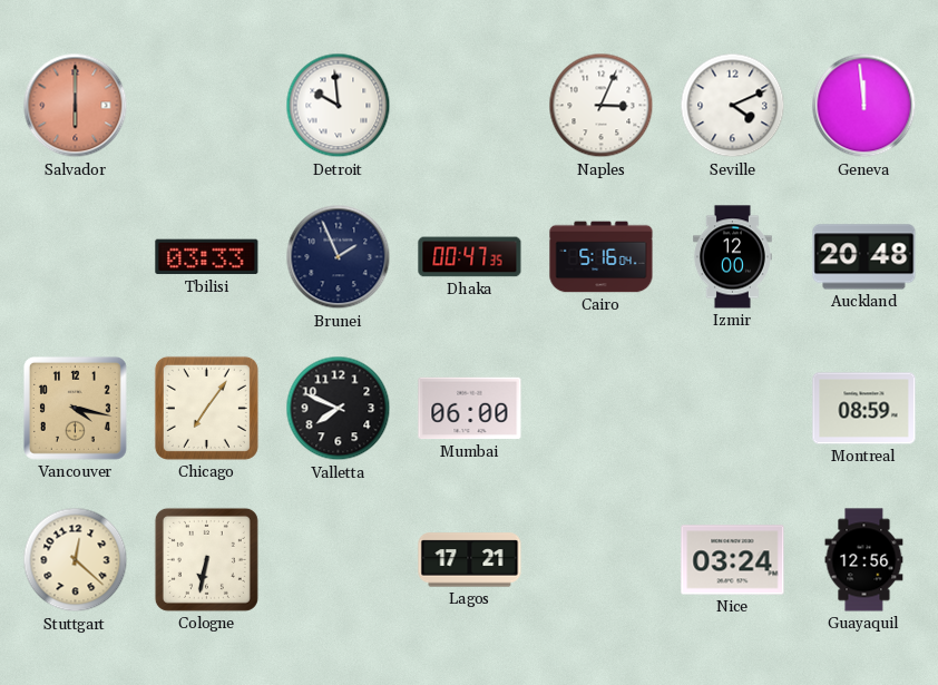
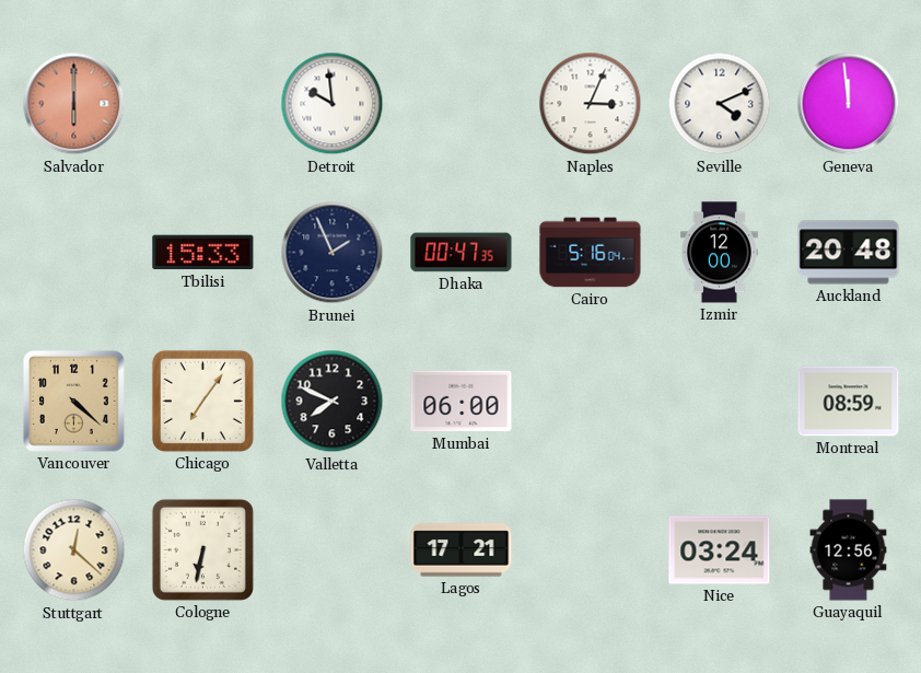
Tbilisi: 03:33 -> 15:33 (203, 253)
Vancouver: 4:17 -> 4:22 (73, 401)
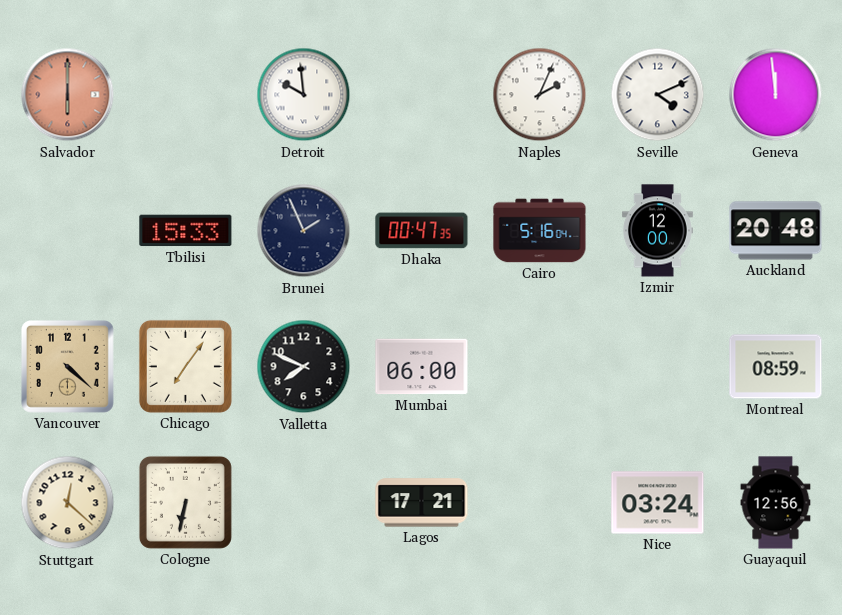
Naples: 3:04 -> 2:04 (540, 95)
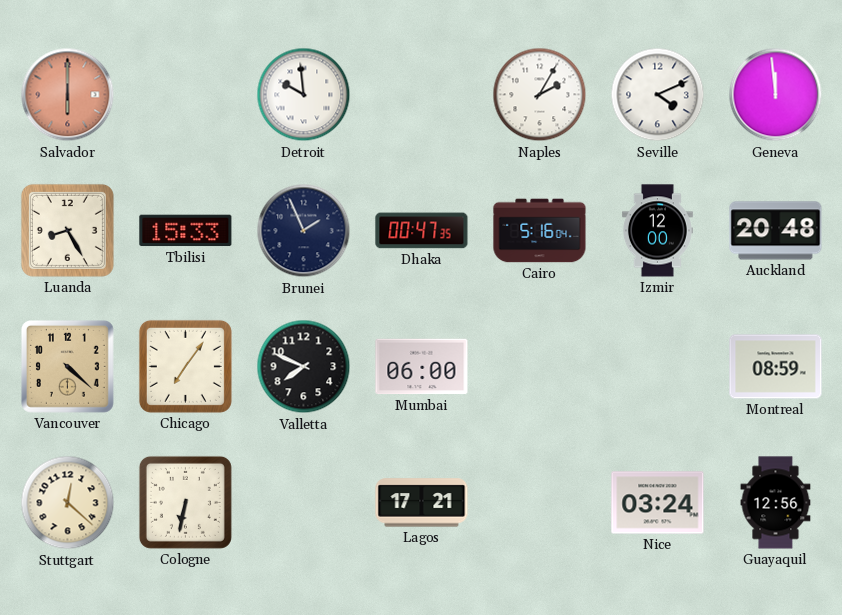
Naples: 2:04 -> 2:05 (540, 95)
Luanda: none -> 8:25 (67, 230)
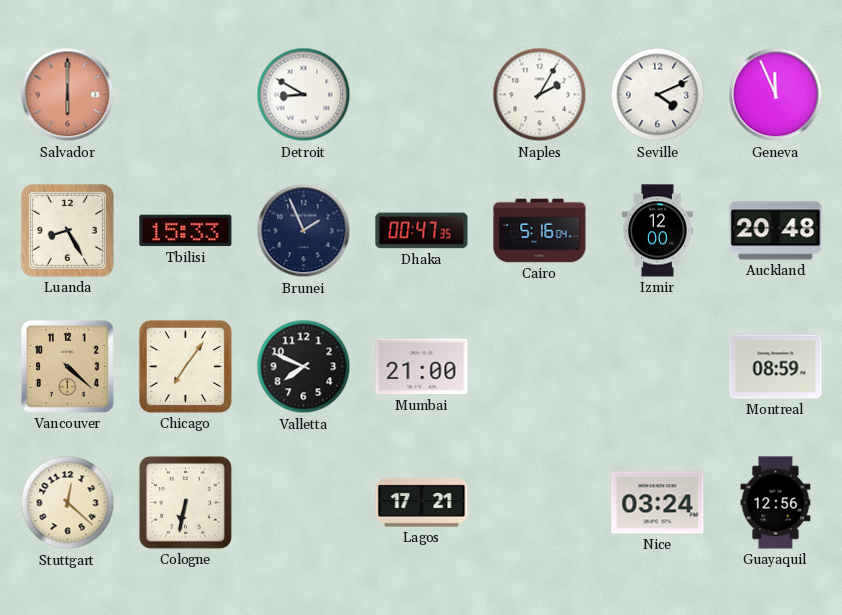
Detroit: 9:59 -> 8:50 (304, 95)
Geneva: 11:59 -> 11:56 (776, 95)
Mumbai: 06:00 -> 21:00 (422, 367)
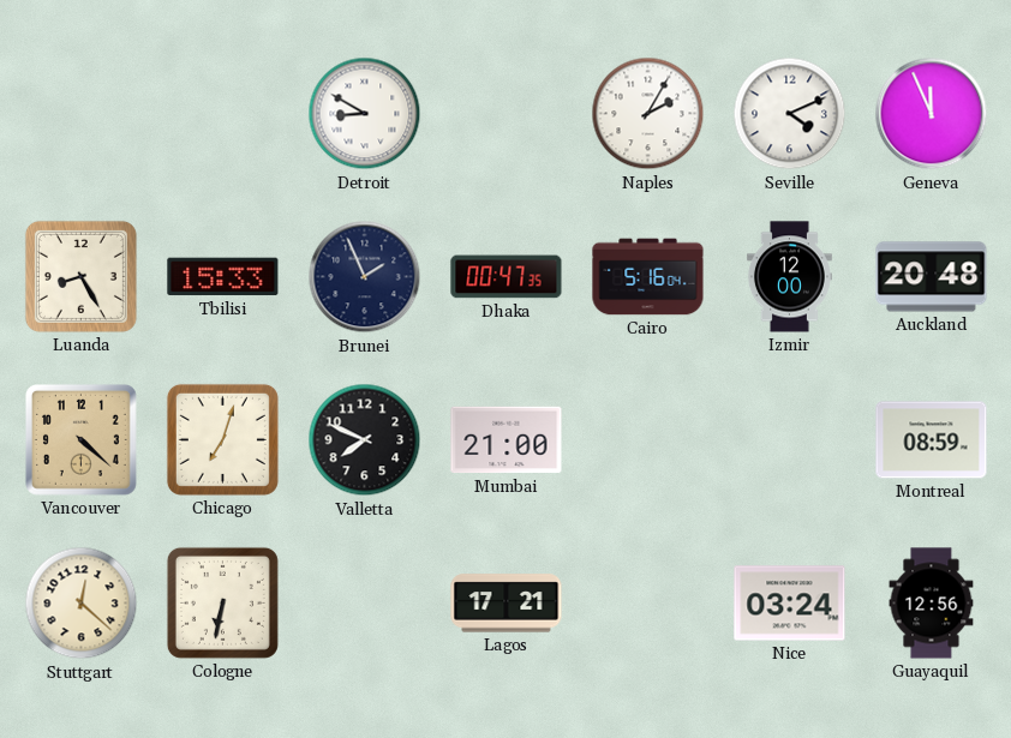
Salvador: 6:00 -> none (68, 95)
Chicago: 7:06 -> 7:03 (222, 439)
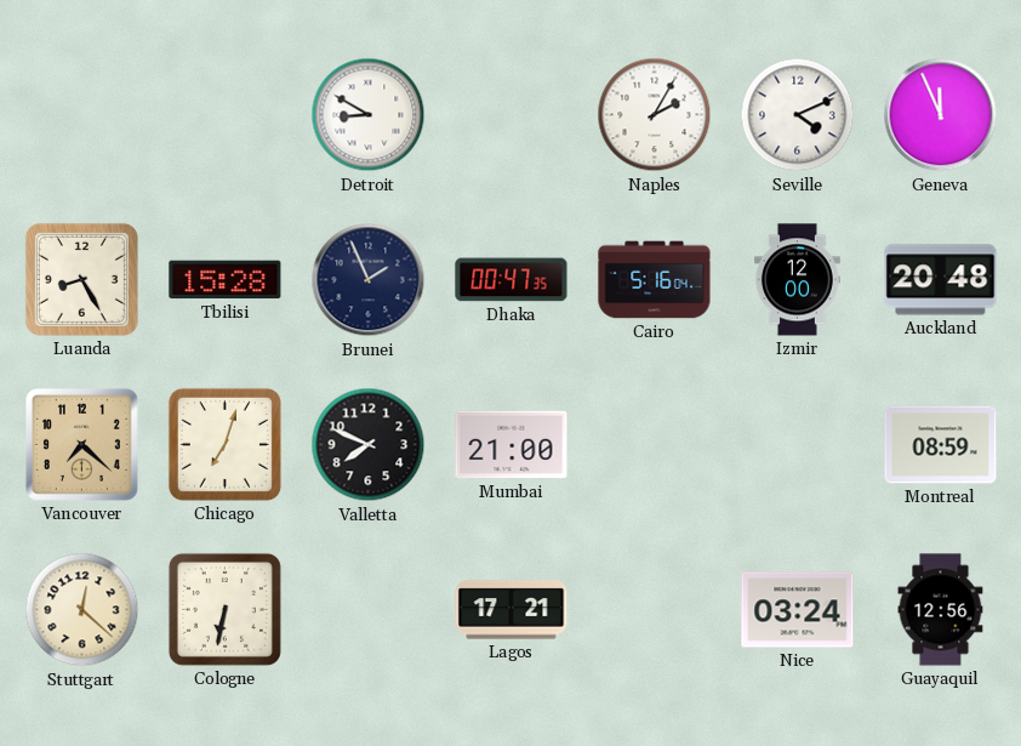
Tbilisi: 15:33 -> 15:28 (226, 280)
Vancouver: 4:22 -> 7:22 (81, 444)
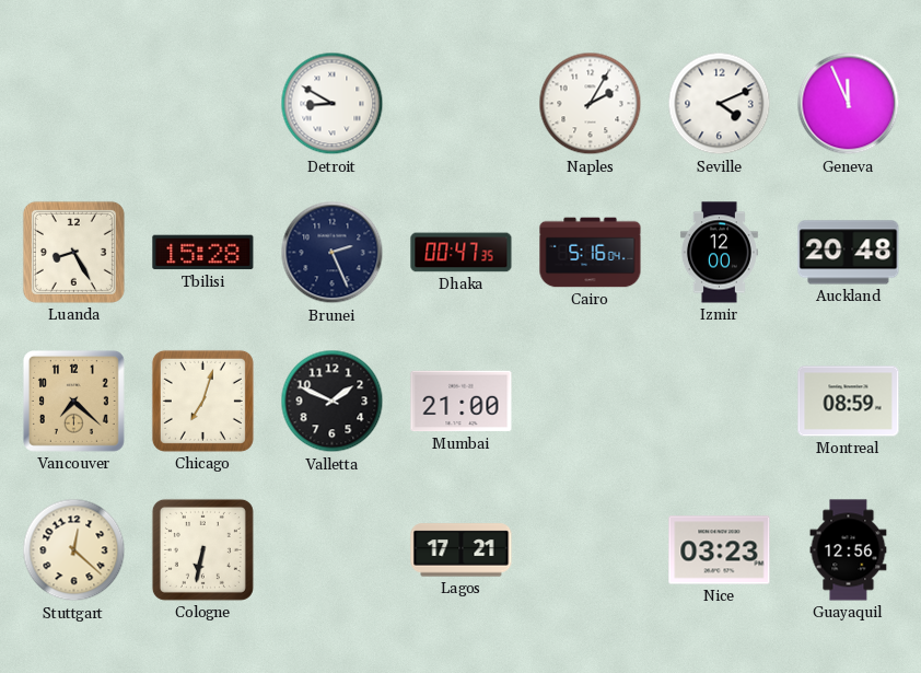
Brunei: 1:56 -> 2:26 (333, 253)
Valletta: 7:49 -> 1:49 (333, 402)
Nice: 03:24 -> 03:23 (720, 550)
